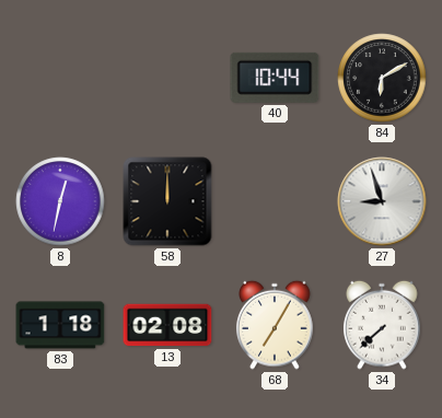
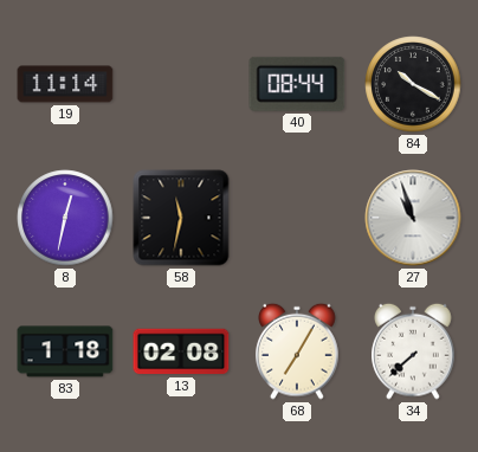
19: none -> 11:14 (65, 84)
40: 10:44 -> 08:44 (297, 84)
84: 6:10 -> 10:20 (413, 84)
58: 12:00 -> 11:32 (181, 218)
27: 8:57 -> 10:57 (413, 218)
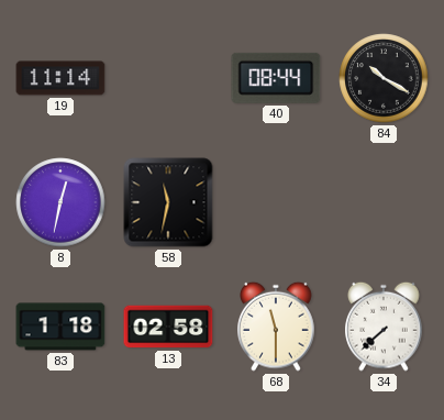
27: 10:57 -> none (413, 218)
13: 02:08 -> 02:58 (168, 327)
68: 7:05 -> 11:30 (276, 327)
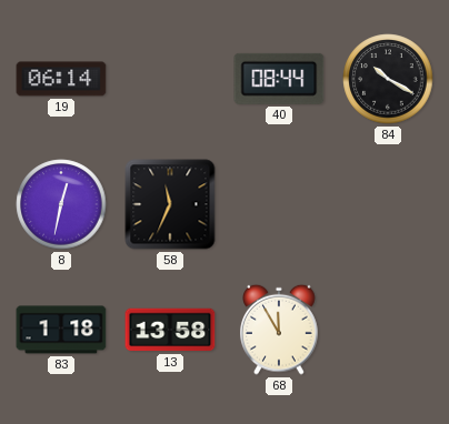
19: 11:14 -> 06:14 (61, 79)
58: 11:32 -> 11:34 (170, 204)
13: 02:58 -> 13:58 (170, 330)
68: 11:30 -> 11:55 (279, 330)
34: 7:38 -> none (384, 327)
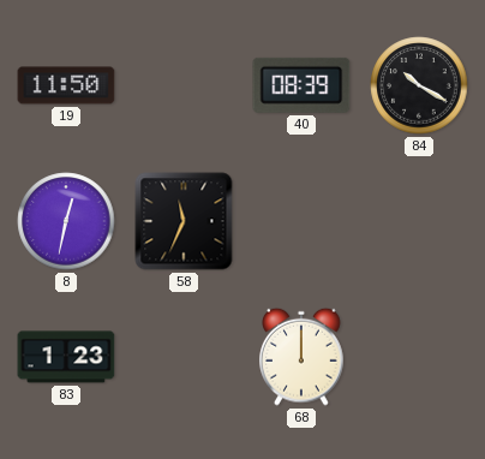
19: 06:14 -> 11:50 (66, 85)
40: 08:44 -> 08:39 (301, 85)
83: 1:18 -> 1:23 (66, 357)
13: 13:58 -> none (170, 330)
68: 11:55 -> 12:00 (301, 357)
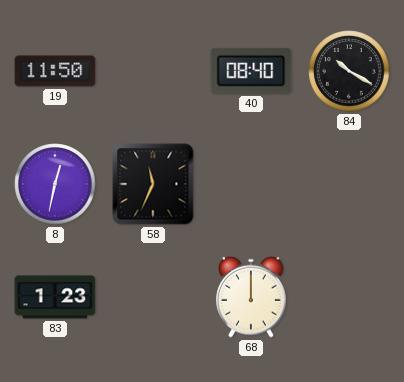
40: 08:39 -> 08:40 (251, 71)
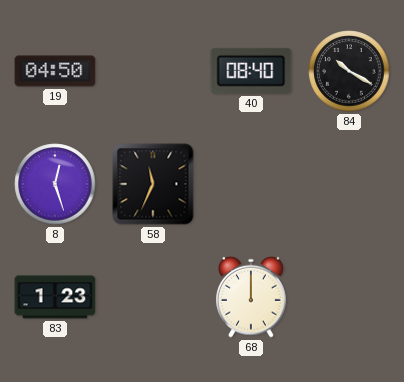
19: 11:50 -> 04:50 (55, 71)
8: 12:32 -> 12:27 (55, 184)
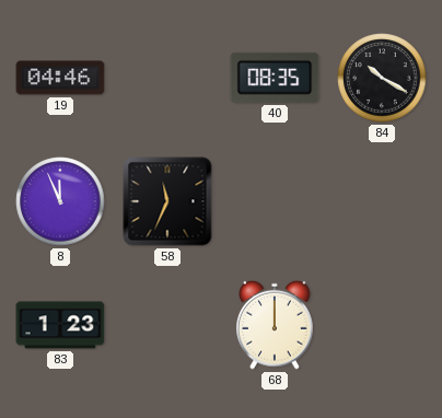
19: 04:50 -> 04:46 (60, 78)
40: 08:40 -> 08:35 (275, 78)
8: 12:27 -> 11:56 (60, 201)
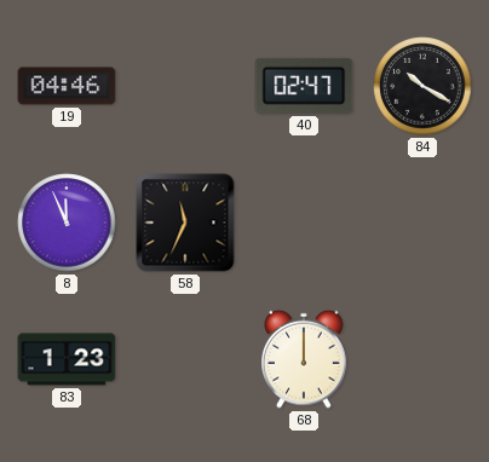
40: 08:35 -> 02:47 (304, 86)
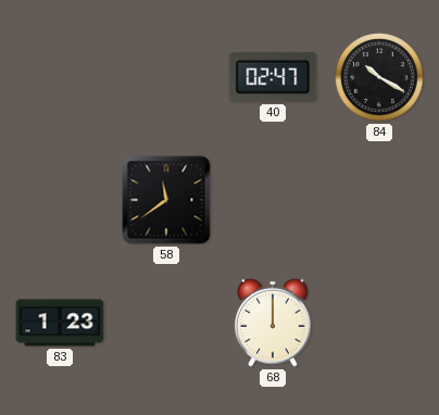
19: 04:46 -> none (67, 86)
8: 11:56 -> none (67, 223)
58: 11:34 -> 11:39 (166, 200)
